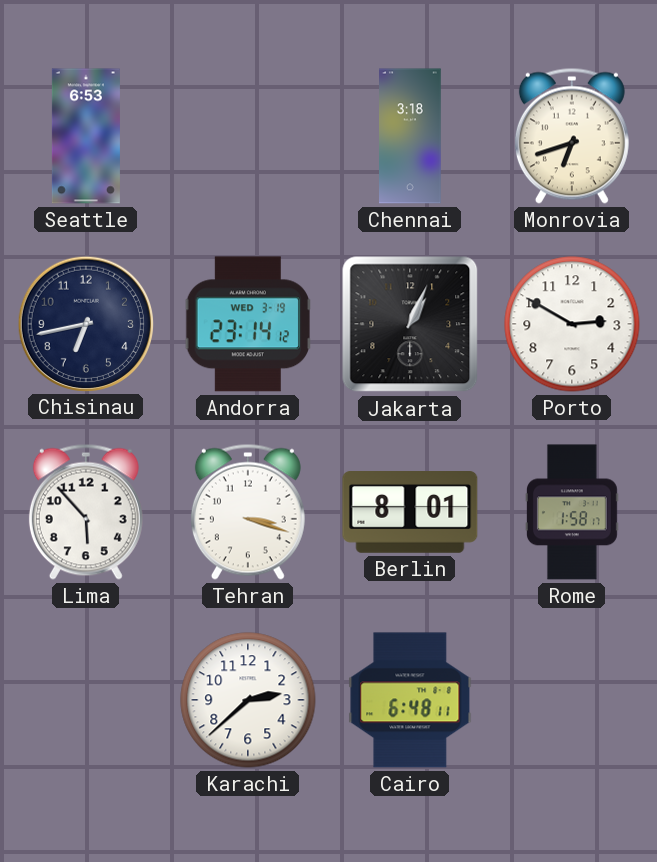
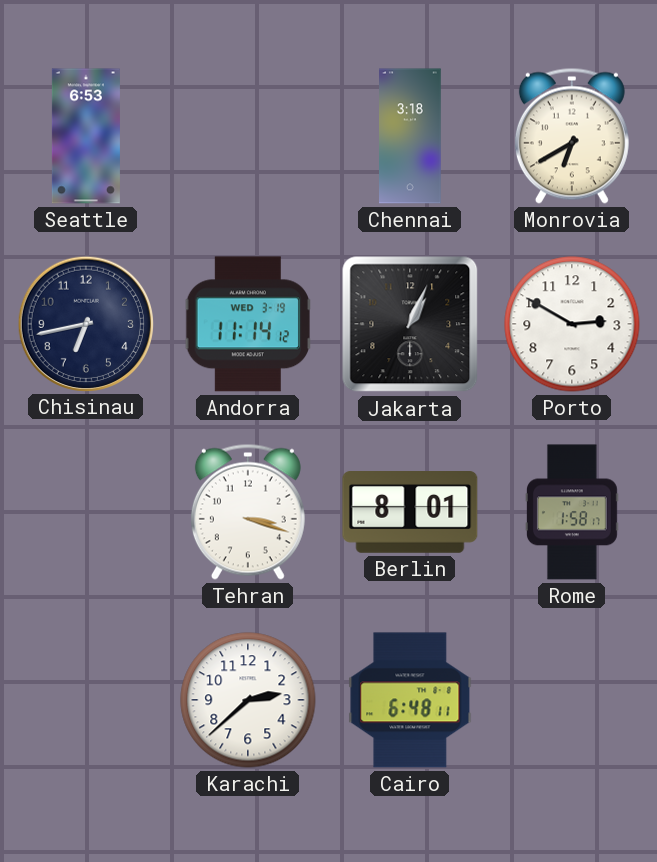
Monrovia: 6:42 -> 6:40 (572, 136)
Andorra: 23:14 -> 11:14 (248, 324)
Lima: 5:53 -> none (86, 512)
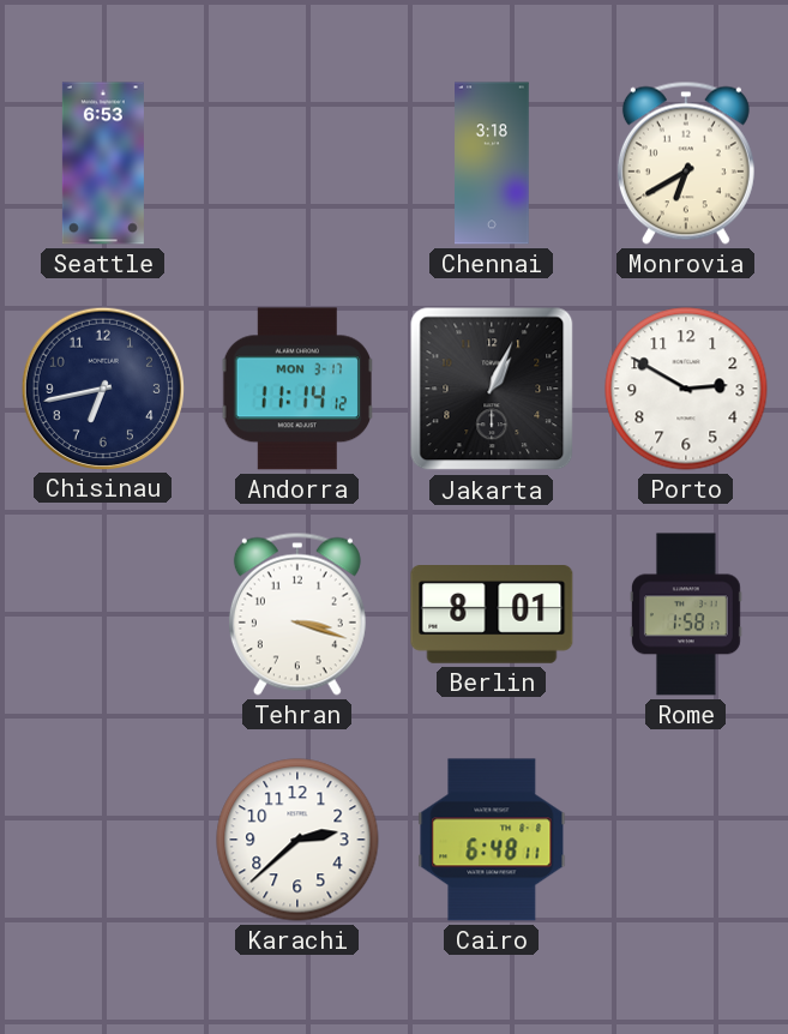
Andorra date: WED 3-19 -> MON 3-17 (297, 389)
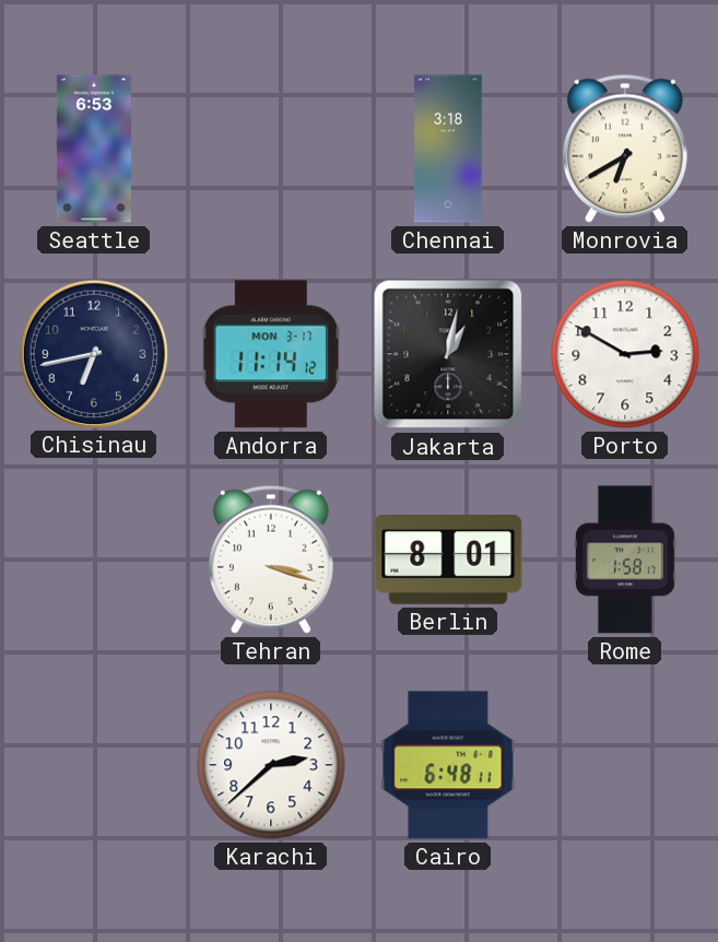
Jakarta: 1:04 -> 1:02 (448, 354)
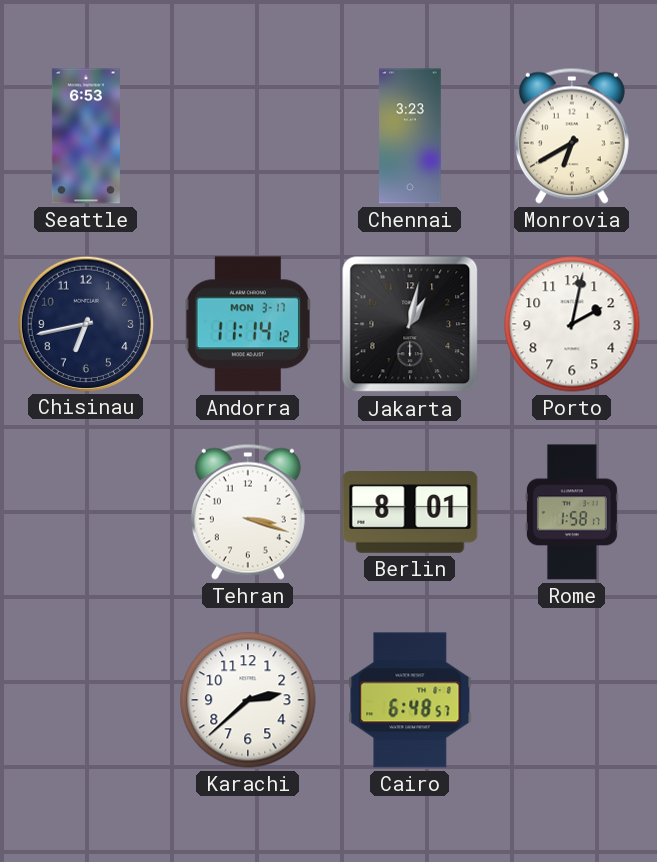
Chennai: 3:18 -> 3:23 (411, 136)
Porto: 2:50 -> 2:02 (572, 324)
Cairo: 6:48:11 -> 6:48:57 (410, 700)
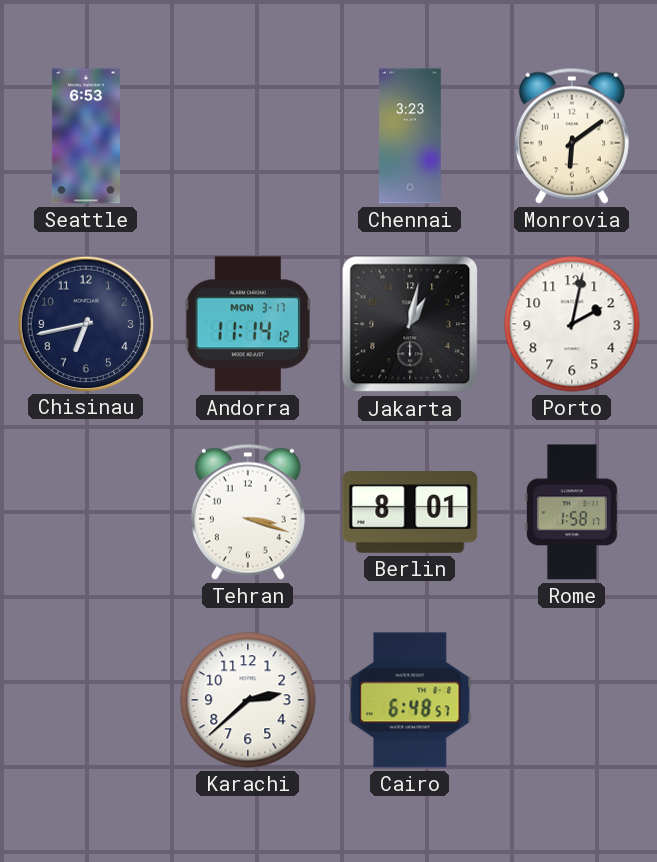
Monrovia: 6:40 -> 6:09 (572, 136)
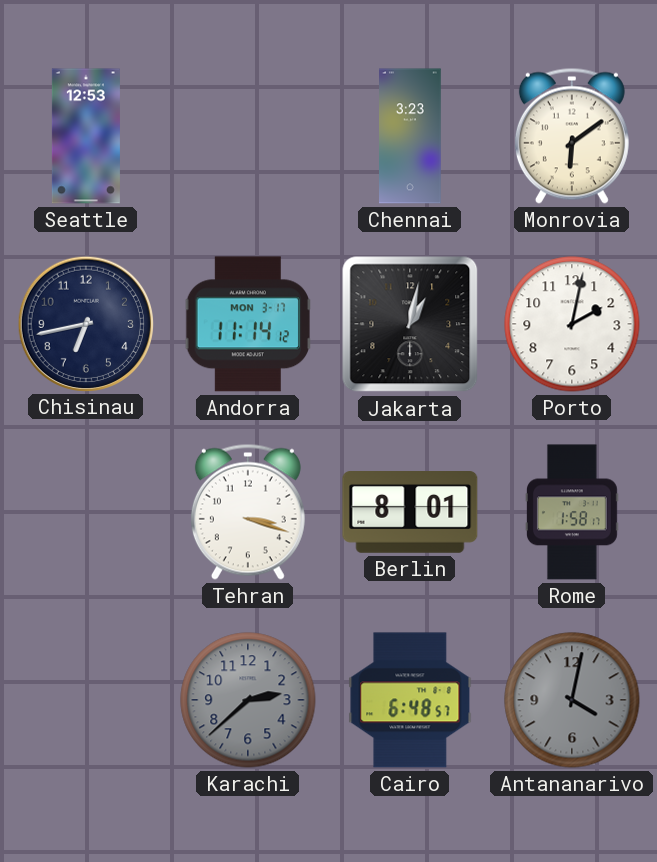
Seattle: 6:53 -> 12:53 (86, 136)
Karachi dial: white -> grey (248, 700)
Antananarivo: none -> 4:02 (572, 700)
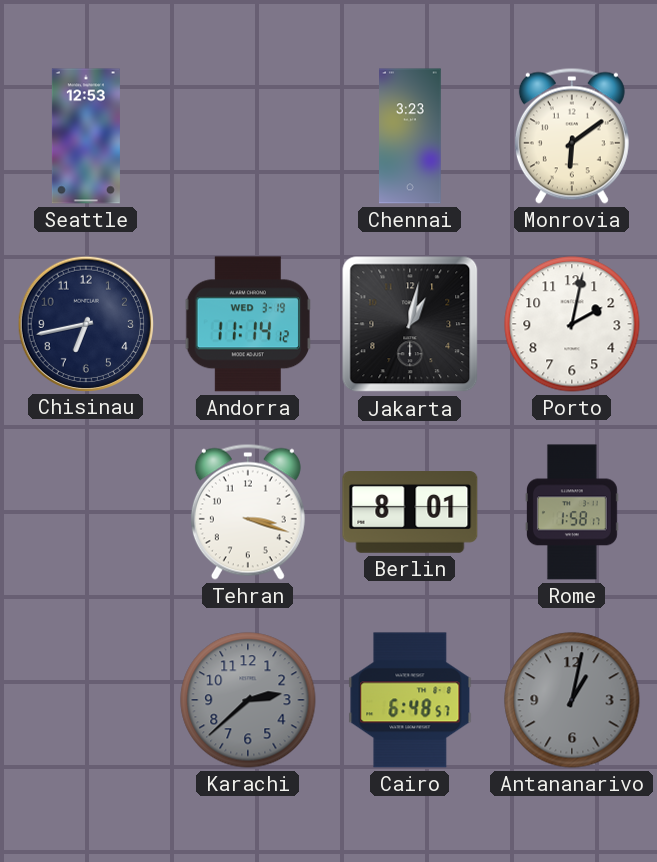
Andorra date: MON 3-17 -> WED 3-19 (248, 324)
Antananarivo: 4:02 -> 1:02 (572, 700)
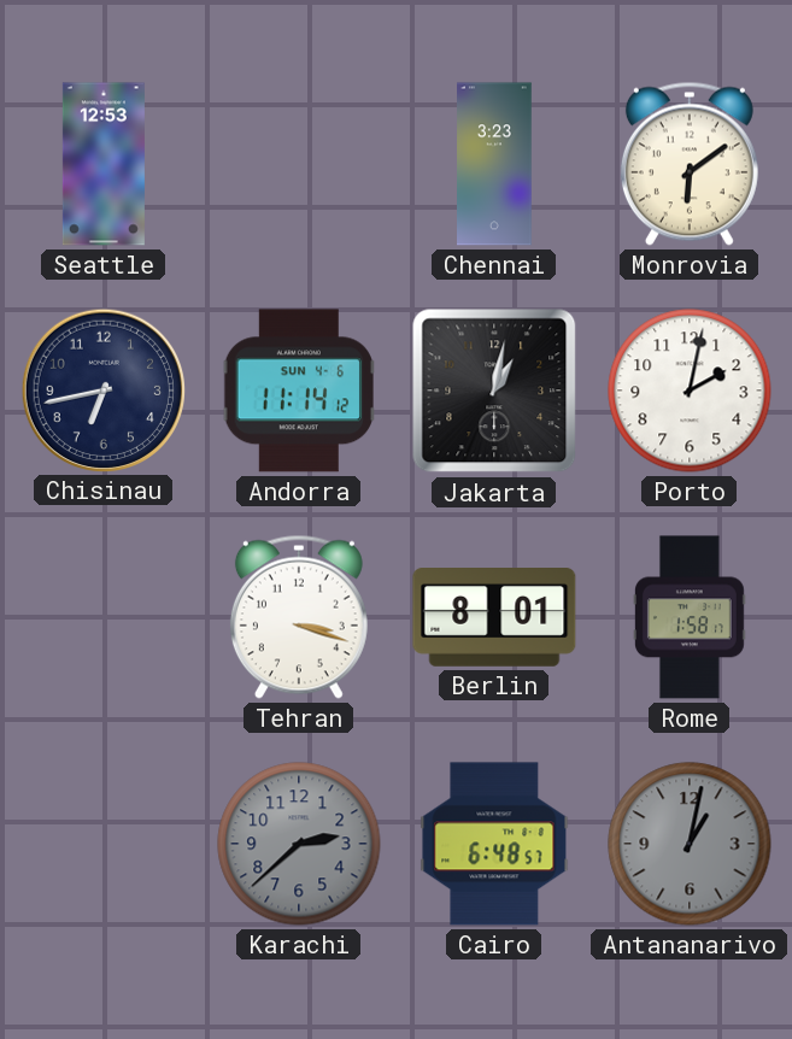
Andorra date: WED 3-19 -> SUN 4-6 (299, 391)
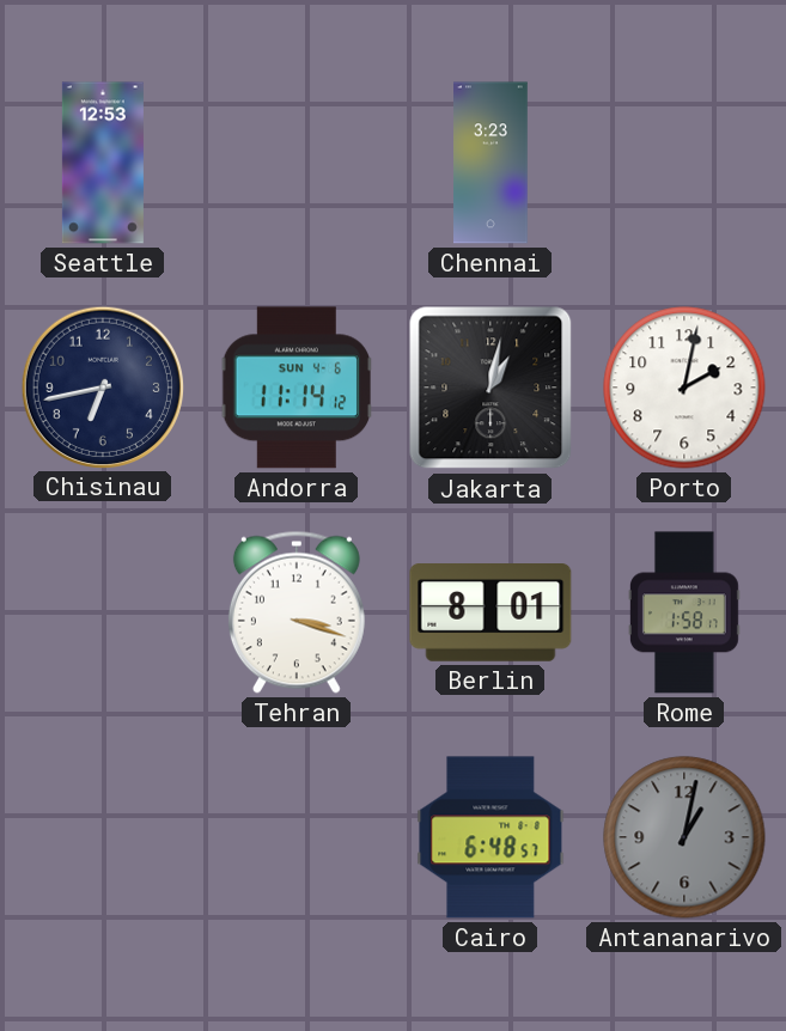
Monrovia: 6:09 -> none (690, 164)
Karachi: 2:38 -> none (299, 844)
